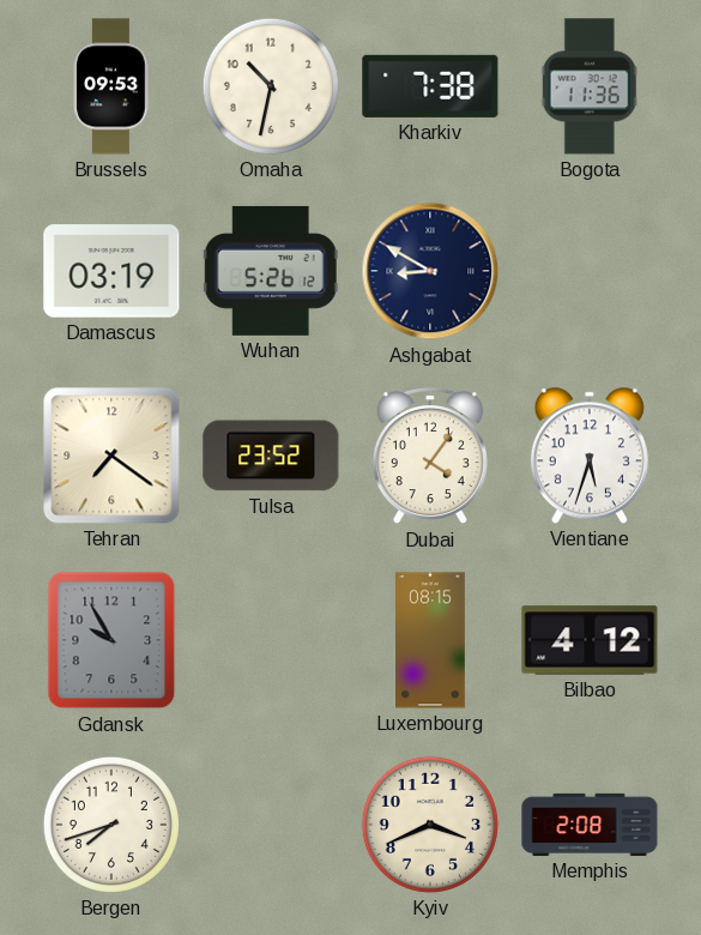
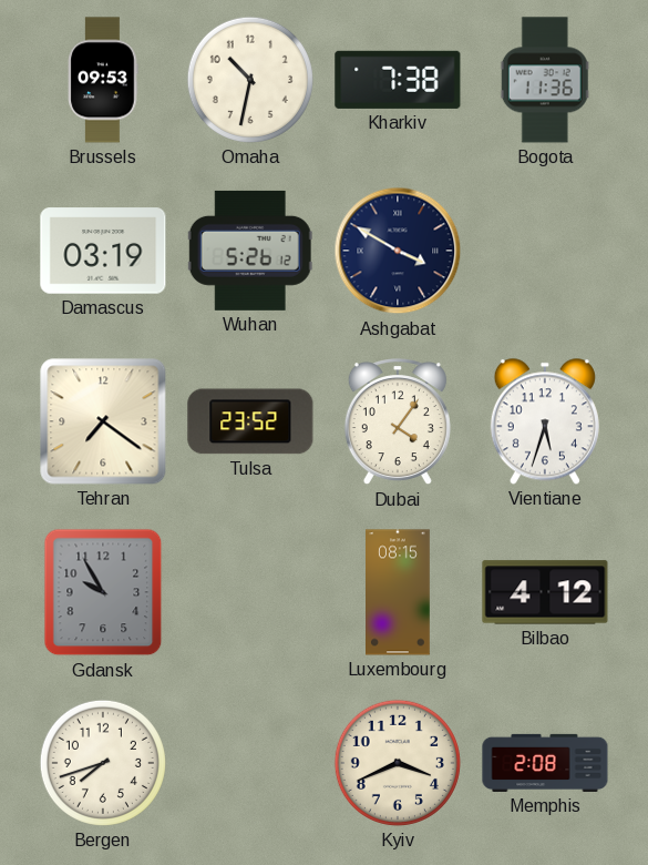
Ashgabat: 8:50 -> 3:50 (398, 251)
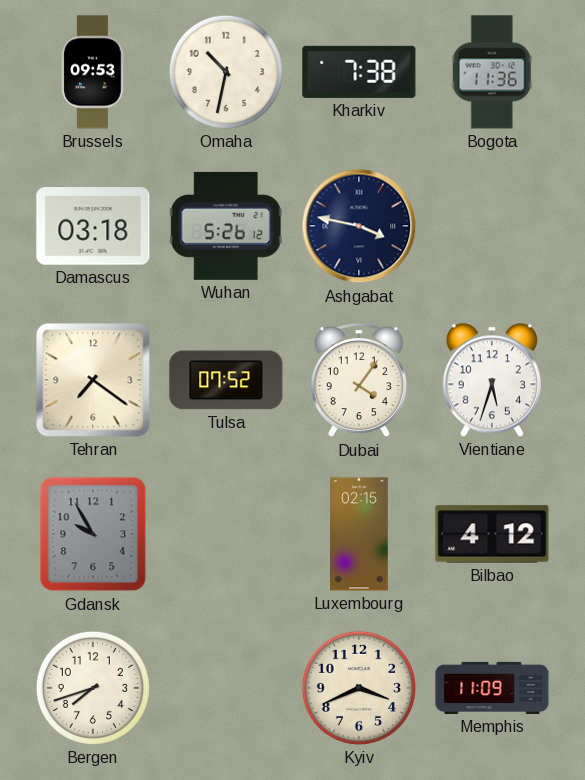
Damascus: 03:19 -> 03:18 (93, 226)
Ashgabat: 3:50 -> 3:47 (359, 226)
Tulsa: 23:52 -> 07:52 (226, 380)
Luxembourg: 08:15 -> 02:15 (360, 534)
Memphis: 2:08 -> 11:09 (492, 688)
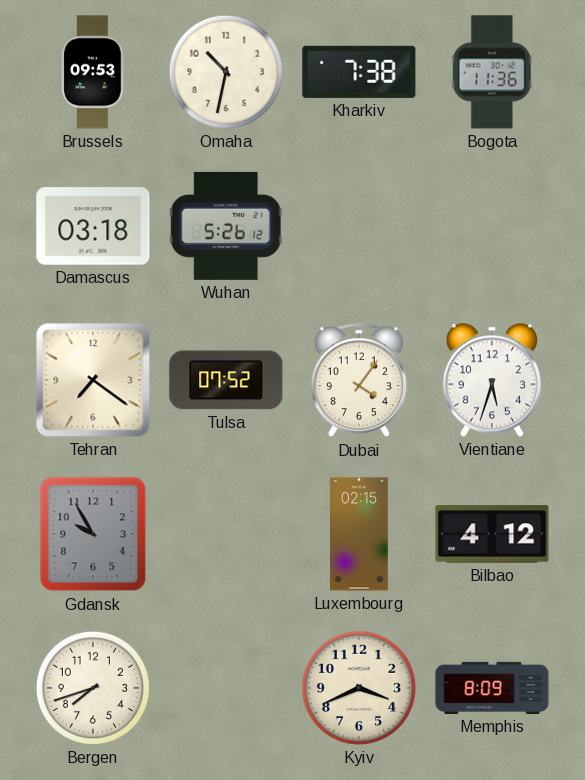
Ashgabat: 3:47 -> none (359, 226)
Memphis: 11:09 -> 8:09 (492, 688)
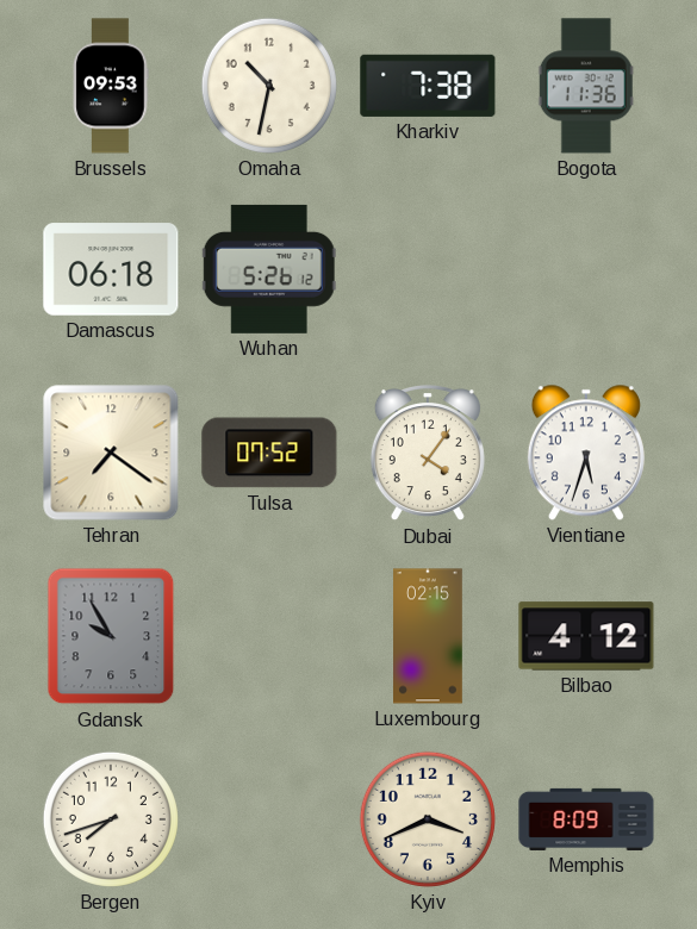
Damascus: 03:18 -> 06:18 (111, 269)
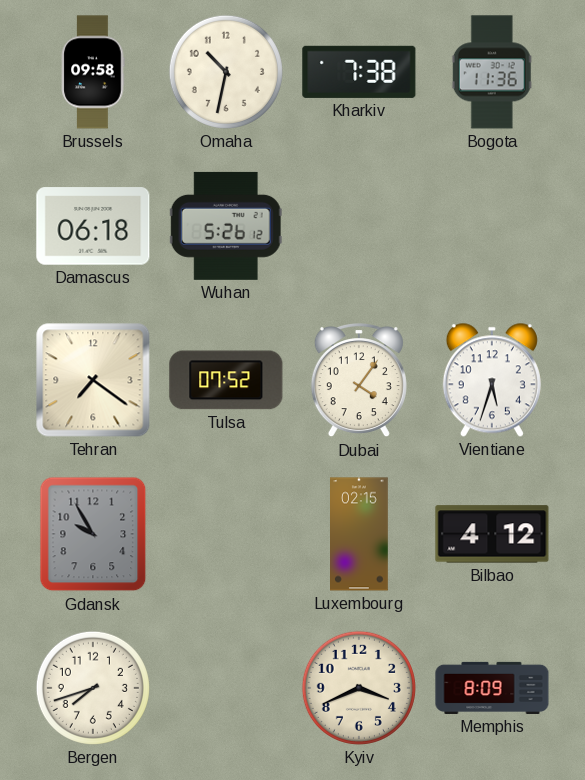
Brussels: 09:53 -> 09:58 (93, 72)
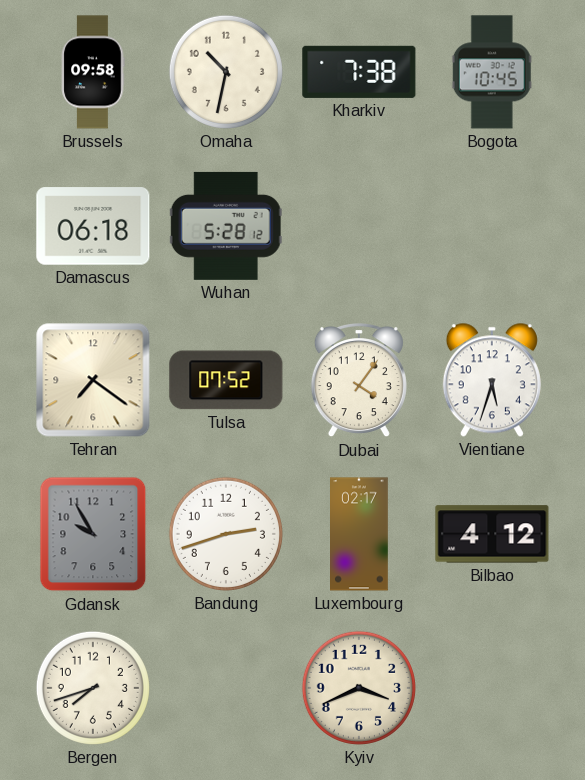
Bogota: 11:36 -> 10:45 (492, 72)
Wuhan: 5:26 -> 5:28 (226, 226)
Bandung: none -> 2:42 (226, 534)
Luxembourg: 02:15 -> 02:17 (360, 534)
Memphis: 8:09 -> none (492, 688)
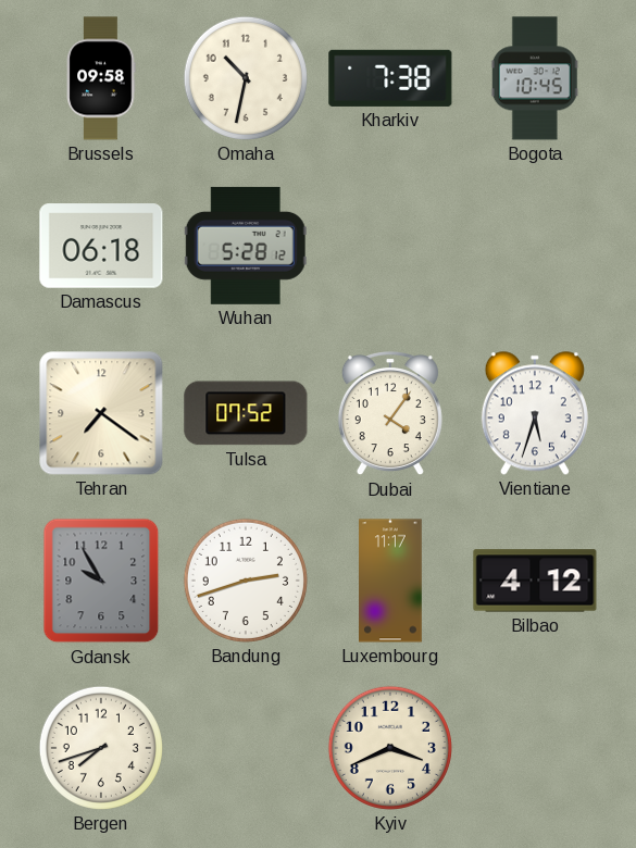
Luxembourg: 02:17 -> 11:17 (391, 581)
